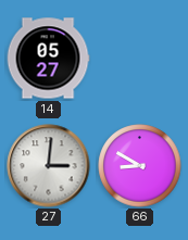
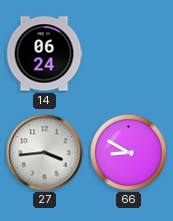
14: 05:27 -> 06:24 (44, 54)
27: 3:01 -> 3:44 (45, 153)
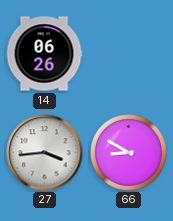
14: 06:24 -> 06:26 (44, 54)
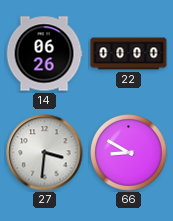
22: none -> 00:00 (129, 54)
27: 3:44 -> 3:31 (45, 153)
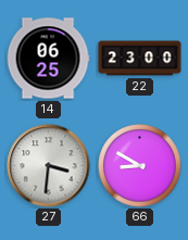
14: 06:26 -> 06:25 (48, 59)
22: 00:00 -> 23:00 (140, 59)
